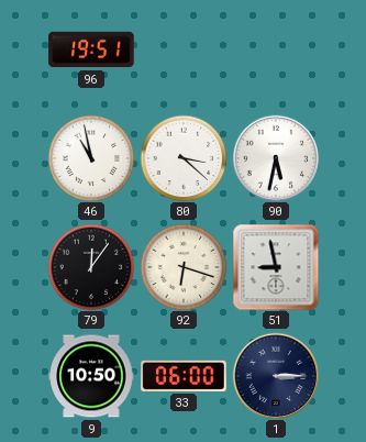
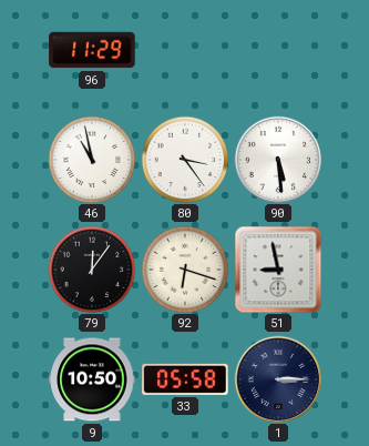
96: 19:51 -> 11:29 (92, 50)
80: 3:22 -> 3:24 (185, 160)
90: 5:32 -> 5:29 (278, 160)
33: 06:00 -> 05:58 (185, 379)
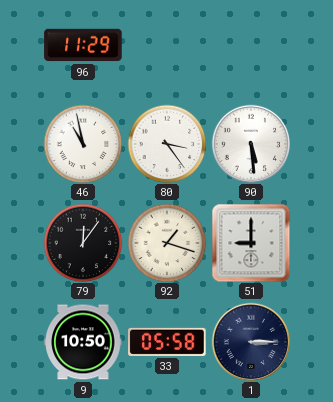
92: 6:18 -> 1:18 (167, 243)
51: 8:58 -> 9:00 (251, 243)
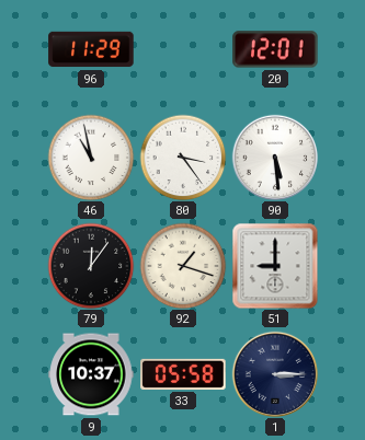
20: none -> 12:01 (275, 49)
9: 10:50 -> 10:37 (91, 374)
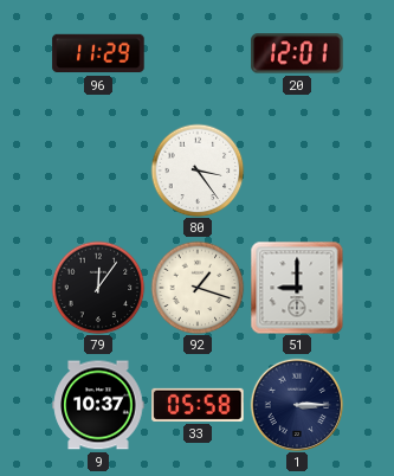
46: 10:58 -> none (91, 158)
90: 5:29 -> none (275, 158)
